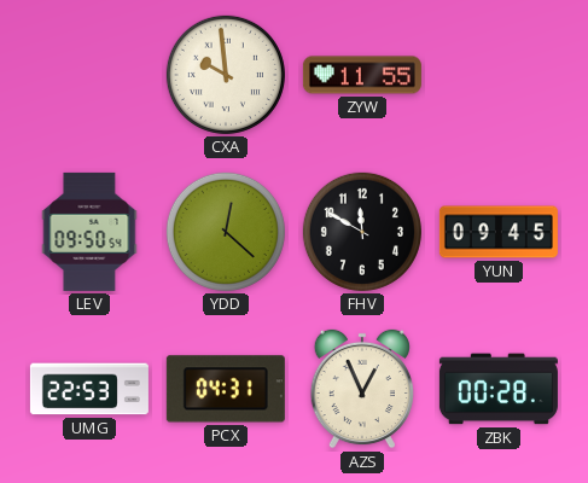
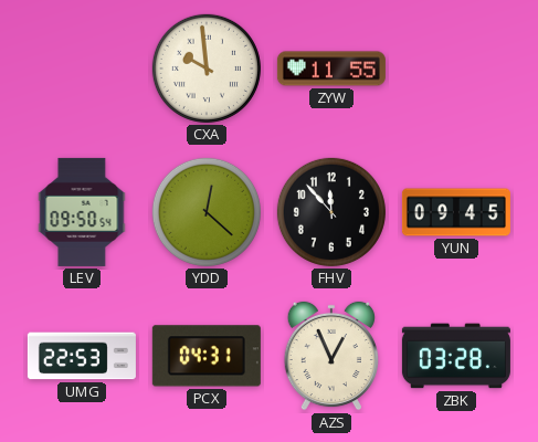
FHV: 11:50 -> 11:53 (331, 212)
ZBK: 00:28 -> 03:28 (456, 356)
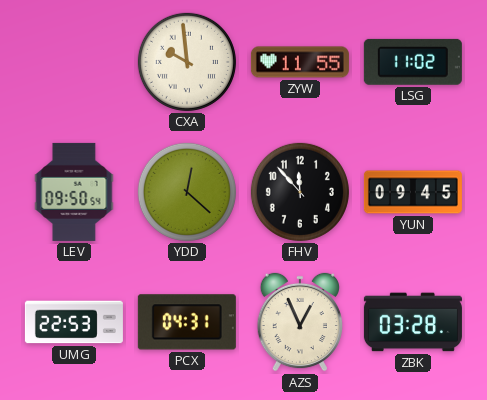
LSG: none -> 11:02 (413, 62)
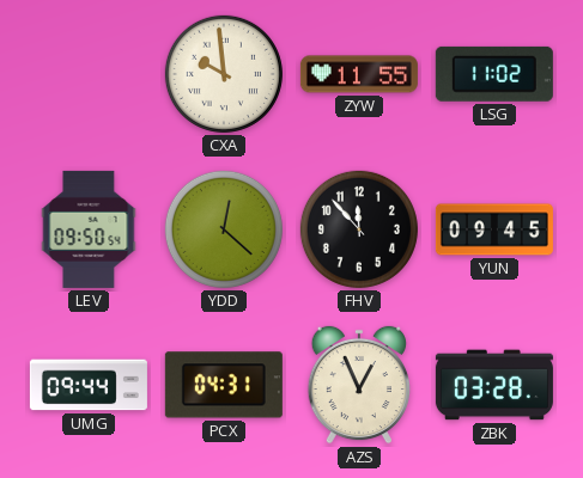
UMG: 22:53 -> 09:44 (89, 385)
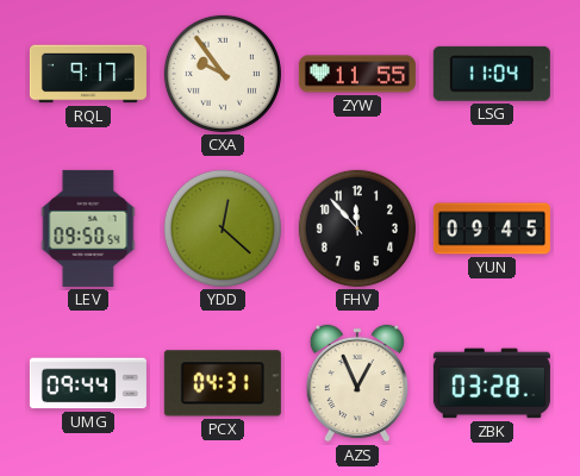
RQL: none -> 9:17 (88, 74)
CXA: 9:59 -> 9:54 (223, 74)
LSG: 11:02 -> 11:04 (492, 74)
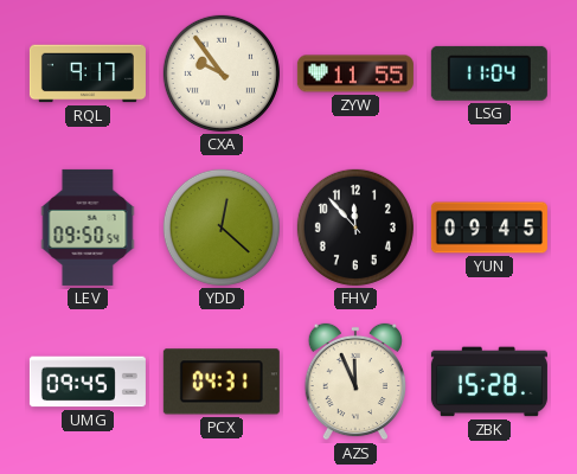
UMG: 09:44 -> 09:45 (88, 382)
AZS: 12:56 -> 11:56 (354, 382)
ZBK: 03:28 -> 15:28 (489, 382)
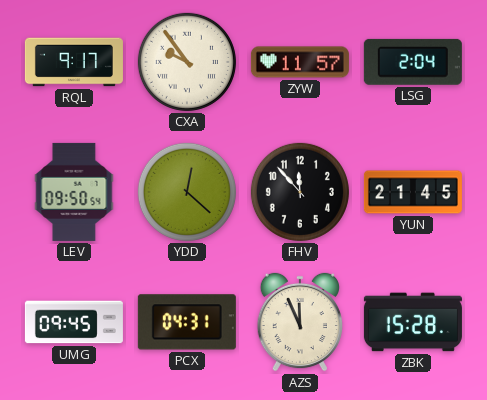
ZYW: 11:55 -> 11:57 (300, 62)
LSG: 11:04 -> 2:04 (413, 62)
YUN: 09:45 -> 21:45 (413, 192)
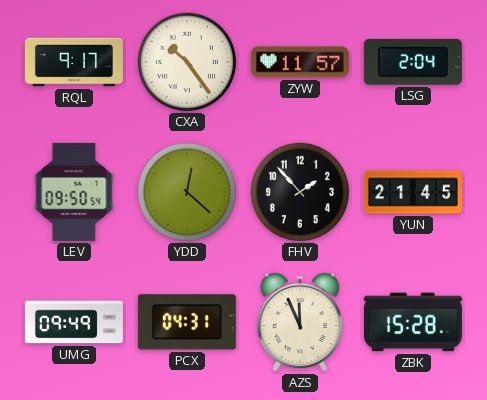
CXA: 9:54 -> 10:24 (187, 62)
FHV: 11:53 -> 1:53 (300, 192)
UMG: 09:45 -> 09:49 (74, 322)
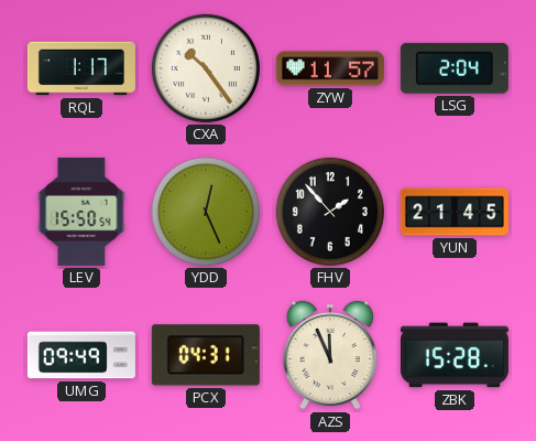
RQL: 9:17 -> 1:17 (81, 68)
LEV: 09:50 -> 15:50 (81, 212)
YDD: 12:22 -> 12:26 (206, 212)
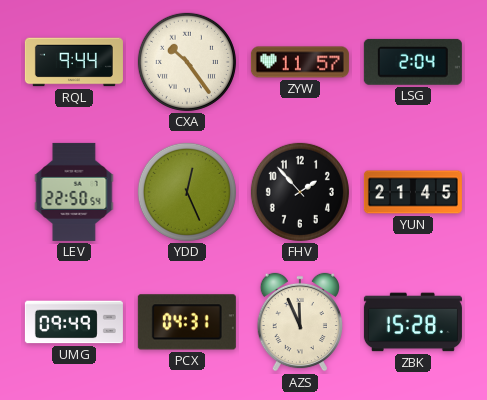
RQL: 1:17 -> 9:44 (74, 62)
LEV: 15:50 -> 22:50 (74, 192)
